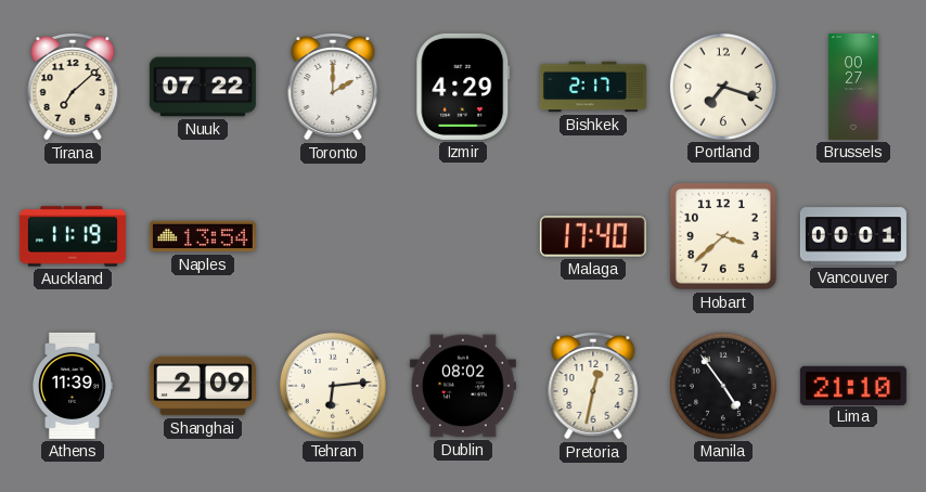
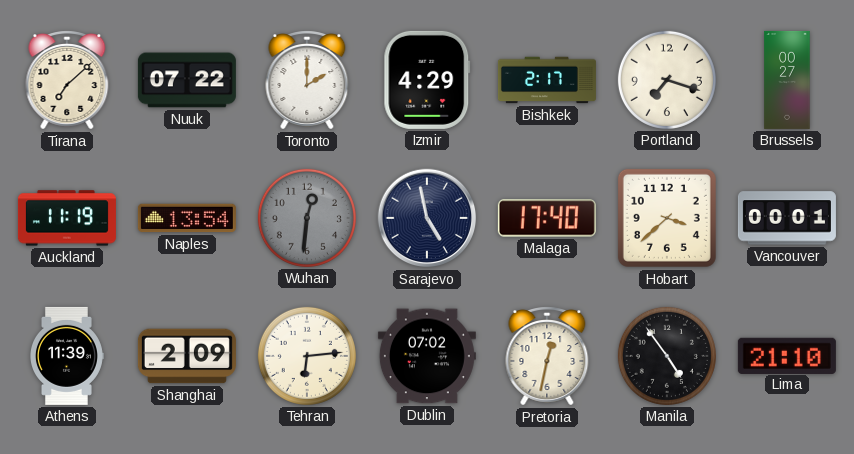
Wuhan: none -> 12:31 (307, 218)
Sarajevo: none -> 4:58 (427, 218)
Dublin: 08:02 -> 07:02 (427, 356)
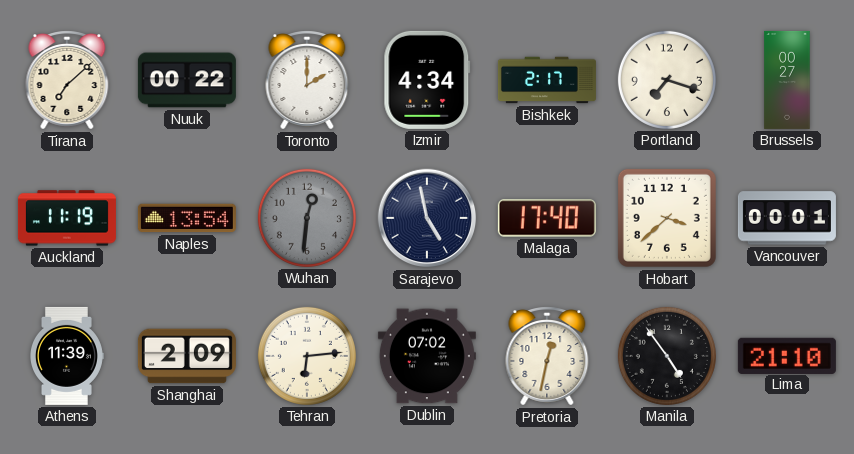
Nuuk: 07:22 -> 00:22 (187, 80)
Izmir: 4:29 -> 4:34 (427, 80)
